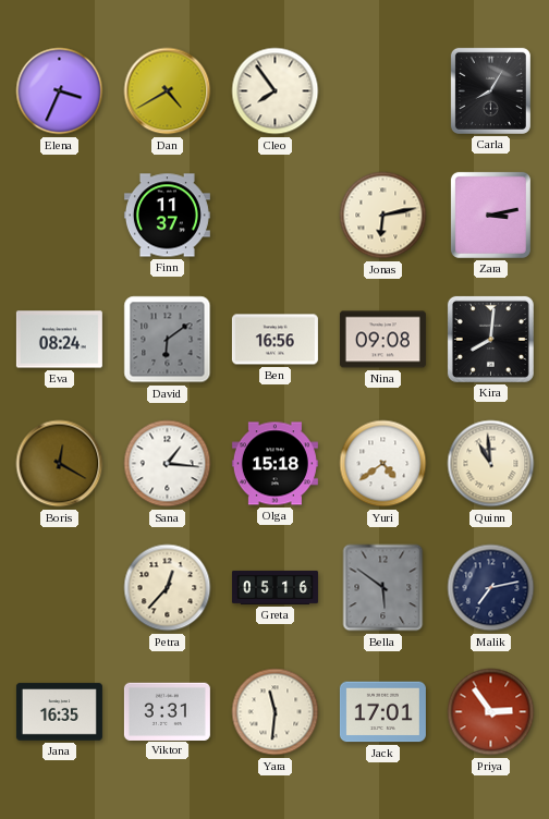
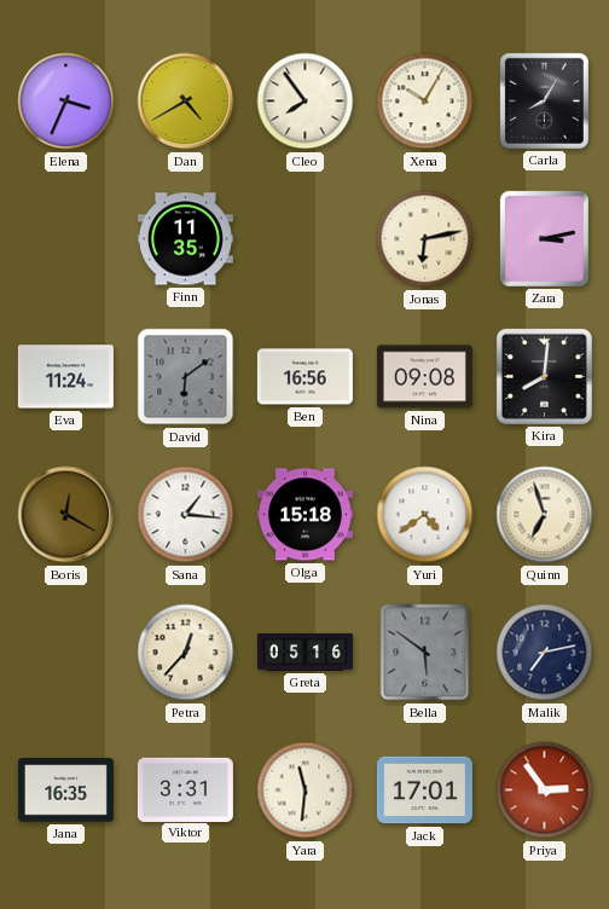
Xena: none -> 10:05 (425, 102)
Finn: 11:37 -> 11:35 (185, 239)
Eva: 08:24 -> 11:24 (65, 377)
Quinn: 10:59 -> 6:57 (545, 515)
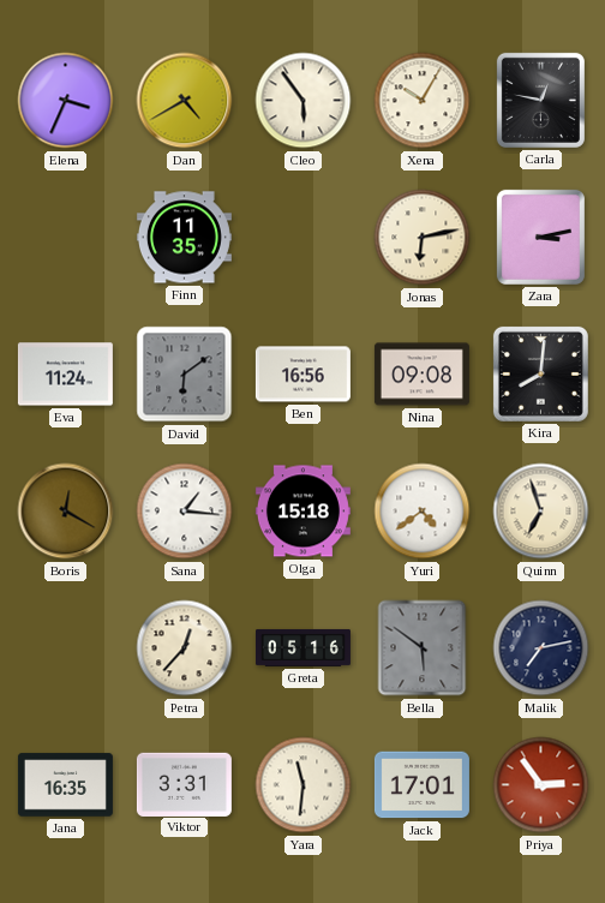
Cleo: 7:54 -> 5:54 (304, 101)
Carla: 8:05 -> 12:47 (540, 100)
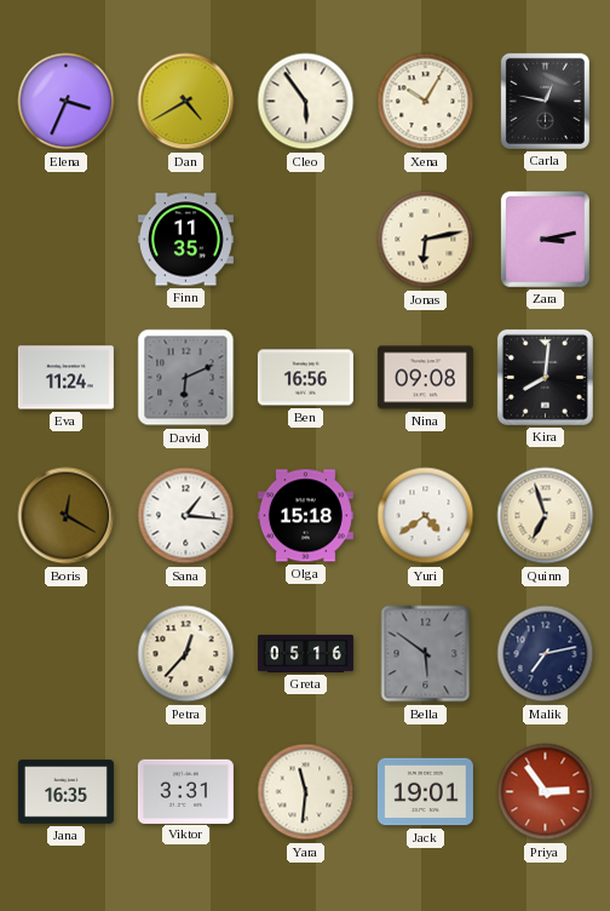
David: 6:09 -> 6:11 (186, 378)
Jack: 17:01 -> 19:01 (425, 792)
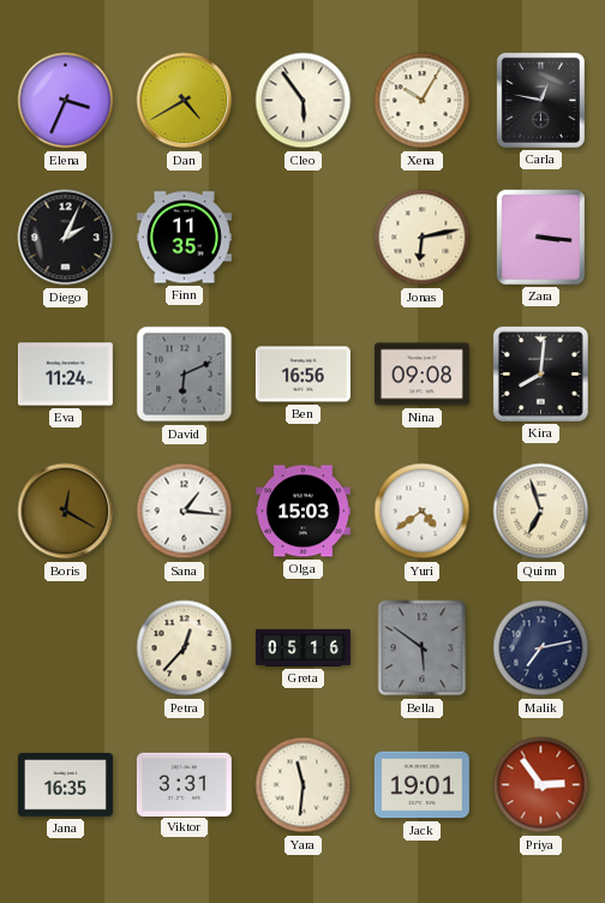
Diego: none -> 2:04 (66, 238)
Zara: 3:13 -> 3:16 (540, 237)
Olga: 15:18 -> 15:03 (302, 512)
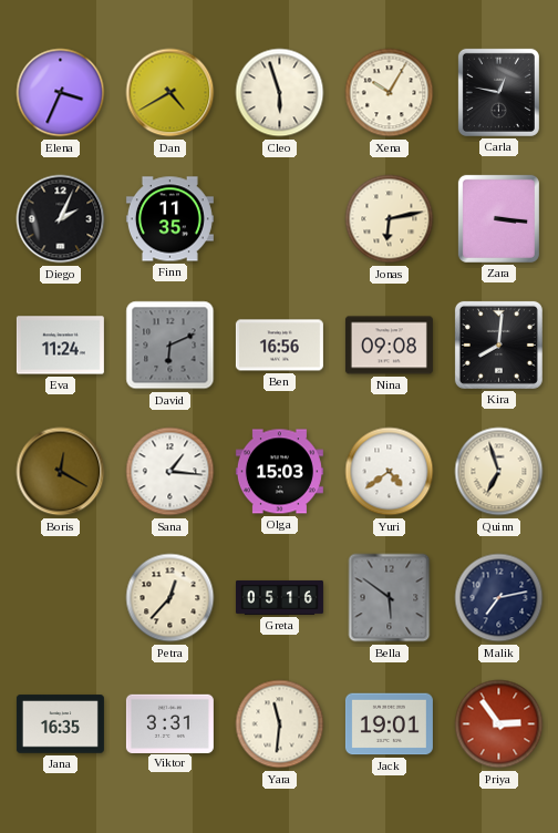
Cleo: 5:54 -> 5:57 (280, 93)
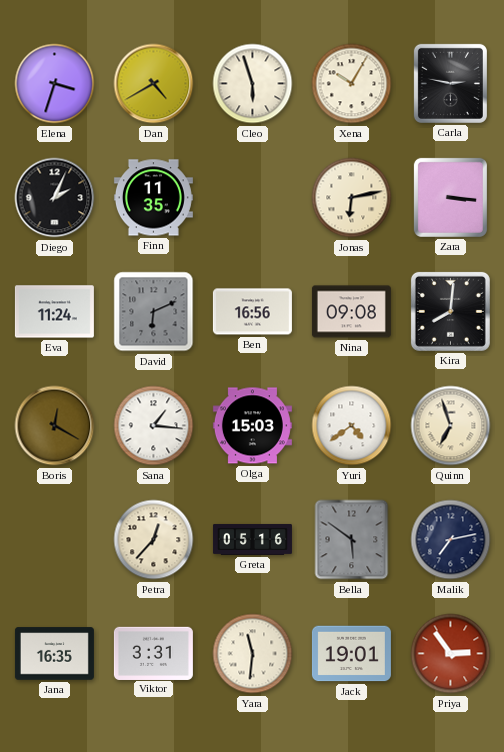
Elena: 3:34 -> 3:33 (55, 84)
Carla: 12:47 -> 2:47 (450, 83)
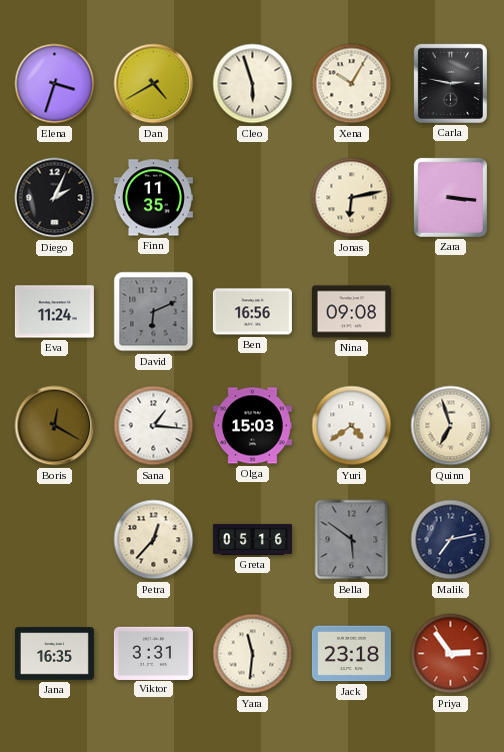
Kira: 8:01 -> none (450, 311)
Jack: 19:01 -> 23:18 (351, 654)
